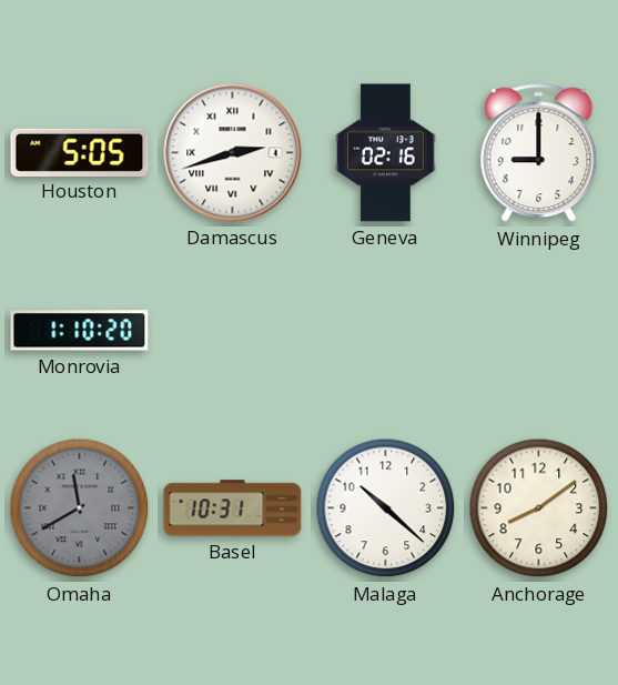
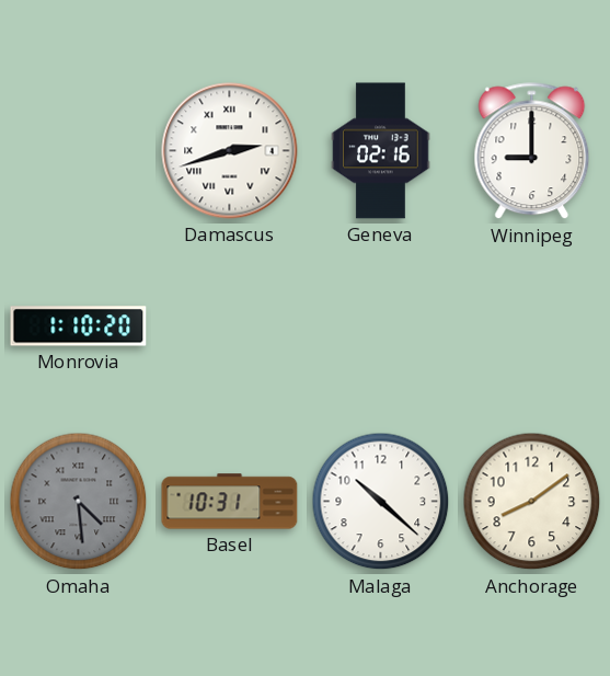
Houston: 5:05 -> none (80, 152)
Omaha: 11:40 -> 4:29 (79, 502)
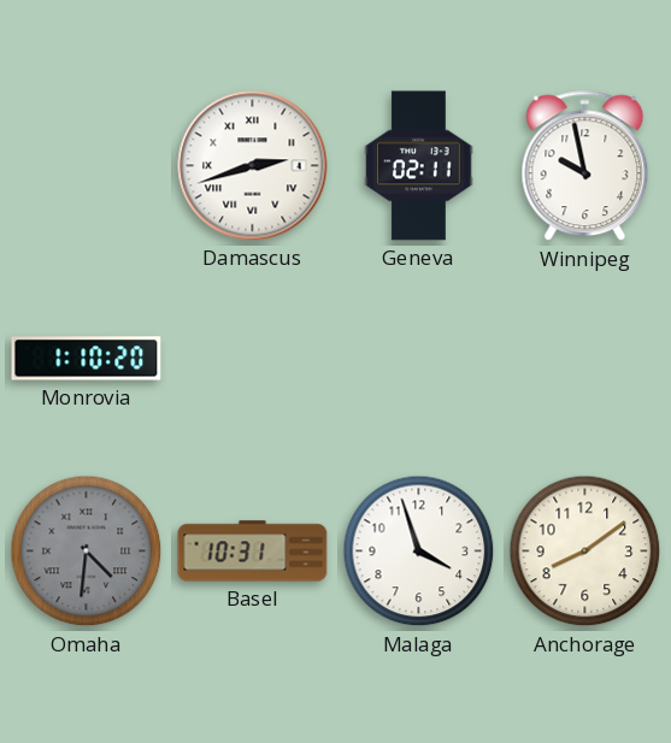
Geneva: 02:16 -> 02:11 (419, 166)
Winnipeg: 9:00 -> 9:58 (585, 166)
Omaha: 4:29 -> 4:31 (87, 552)
Malaga: 10:22 -> 3:57 (419, 552)
